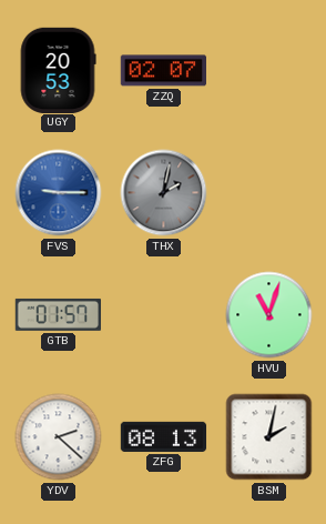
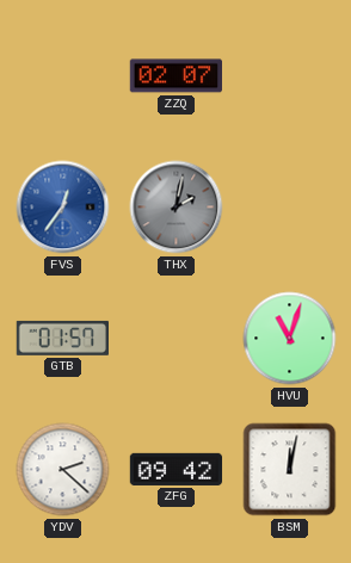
UGY: 20:53 -> none (58, 70)
FVS: 9:15 -> 12:36 (63, 208)
ZFG: 08:13 -> 09:42 (177, 469)
BSM: 2:02 -> 12:02 (290, 470)
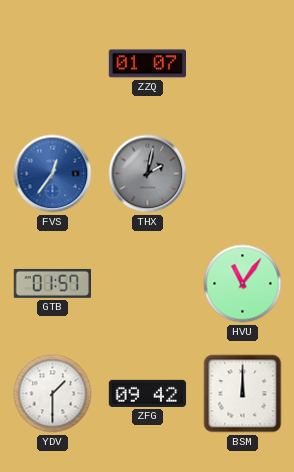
ZZQ: 02:07 -> 01:07 (147, 64)
HVU: 11:03 -> 11:06 (243, 284)
YDV: 2:22 -> 1:30 (53, 394)
BSM: 12:02 -> 12:00 (243, 394)
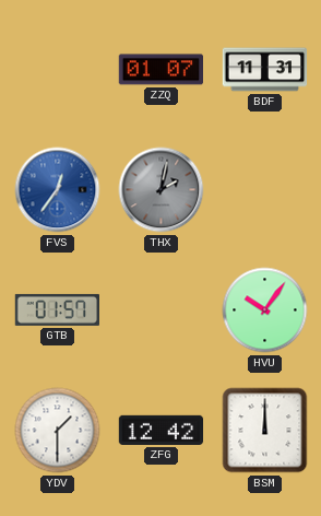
BDF: none -> 11:31 (265, 70)
HVU: 11:06 -> 10:06 (265, 310)
ZFG: 09:42 -> 12:42 (162, 430)
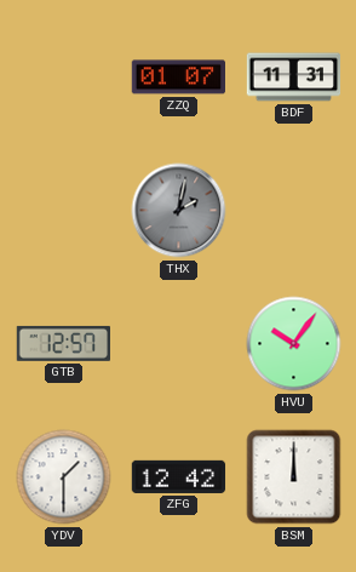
FVS: 12:36 -> none (58, 190)
GTB: 01:57 -> 12:57 (63, 343)
